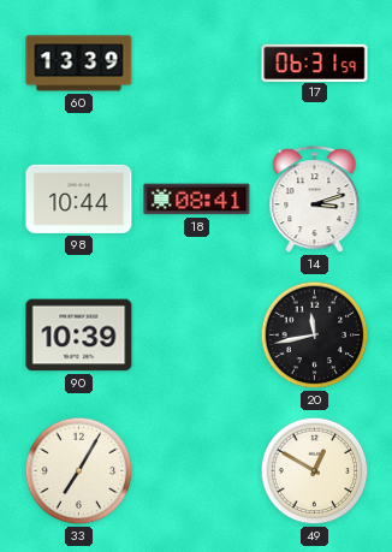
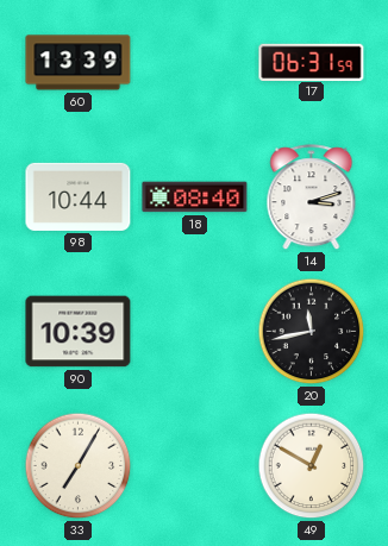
18: 08:41 -> 08:40 (195, 197)
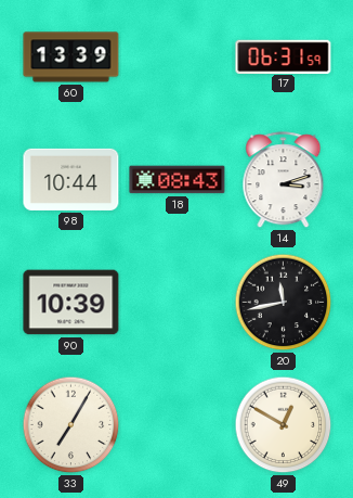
18: 08:40 -> 08:43 (178, 180)
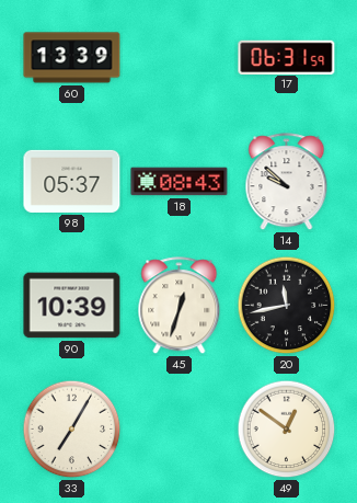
98: 10:44 -> 05:37 (72, 181)
14: 3:12 -> 9:52 (287, 182)
45: none -> 12:33 (180, 306)
49: 12:50 -> 12:51 (287, 430)
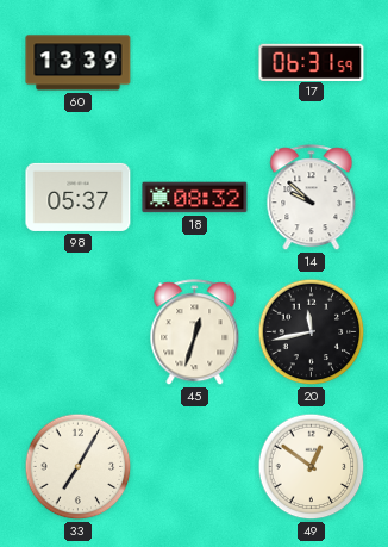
18: 08:43 -> 08:32 (195, 198)
90: 10:39 -> none (72, 306)
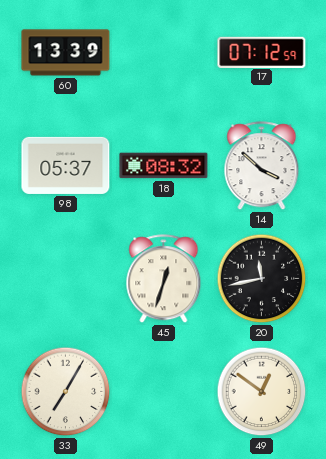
17: 06:31 -> 07:12 (262, 52)
14: 9:52 -> 3:52 (262, 166)
